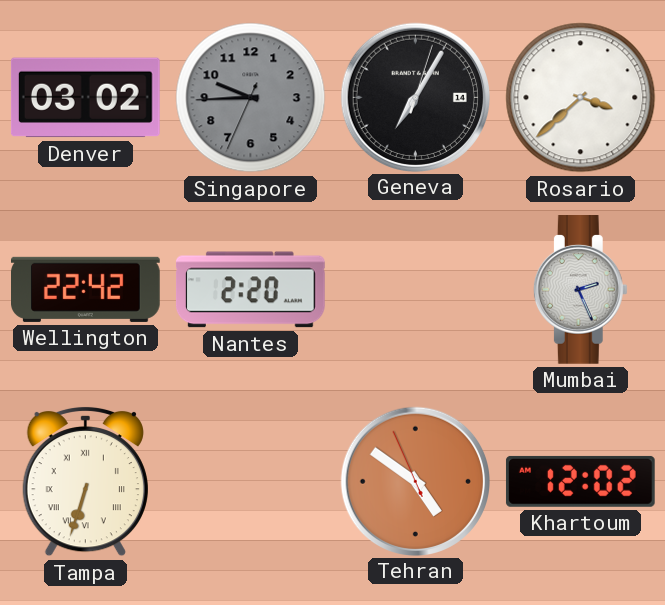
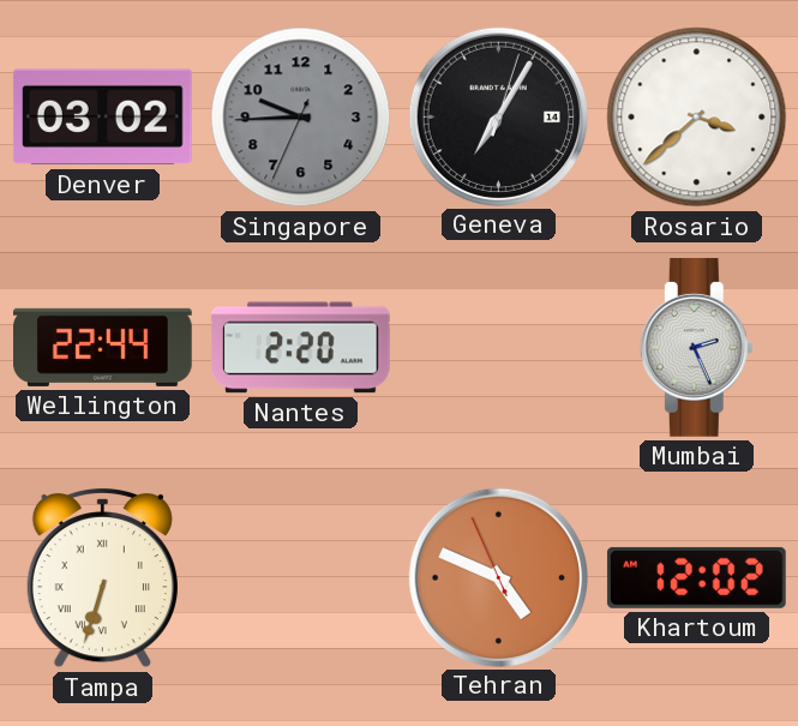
Wellington: 22:42 -> 22:44 (103, 347)
Tehran: 4:50 -> 4:48 (498, 577)
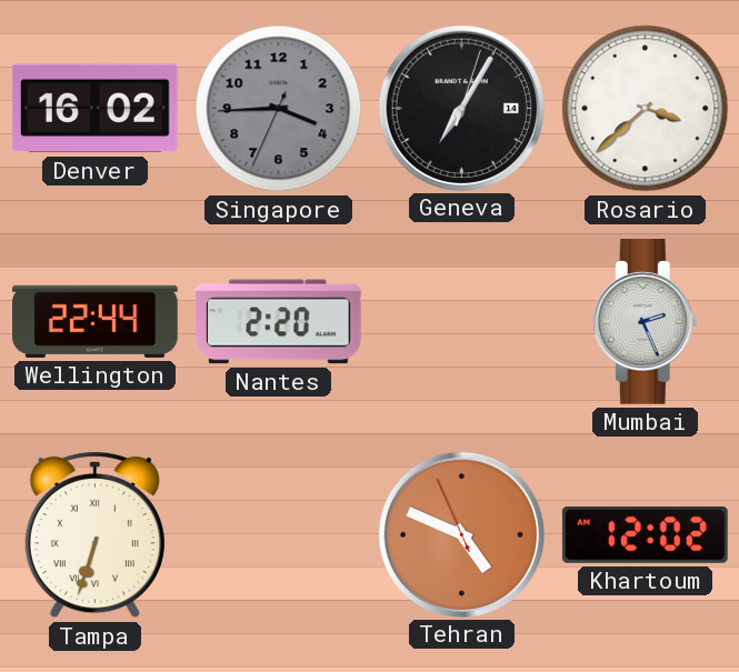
Denver: 03:02 -> 16:02 (94, 109)
Singapore: 9:44 -> 3:44 (279, 109)
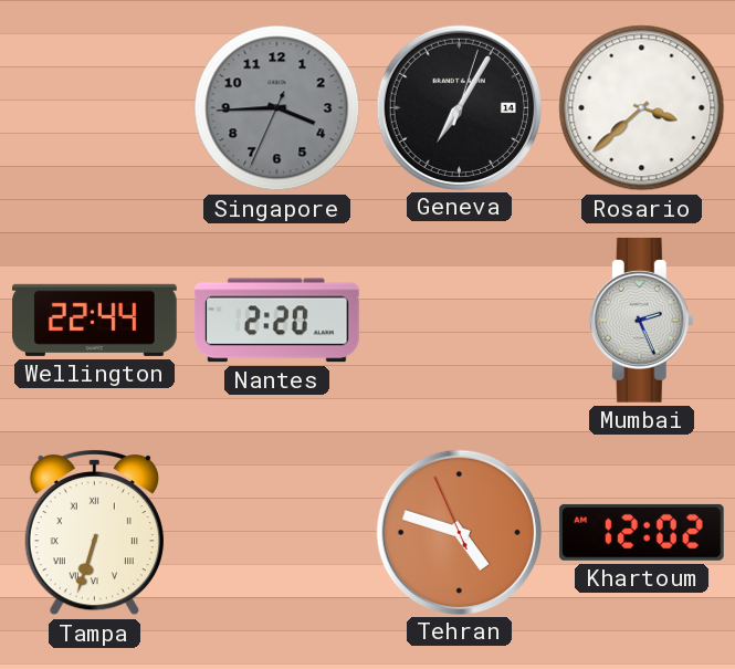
Denver: 16:02 -> none (94, 109)
Tehran: 4:48 -> 4:47 (459, 532)
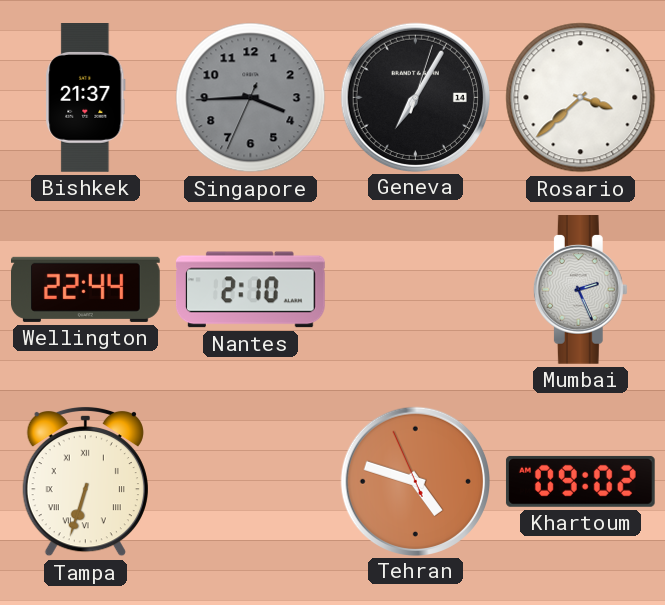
Bishkek: none -> 21:37 (86, 98)
Nantes: 2:20 -> 2:10 (250, 290)
Khartoum: 12:02 -> 09:02 (580, 481)
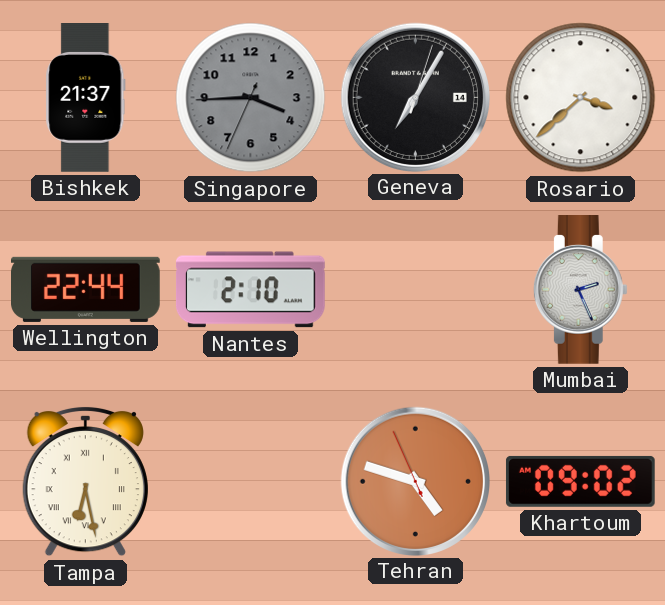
Tampa: 6:33 -> 6:28 (85, 481)
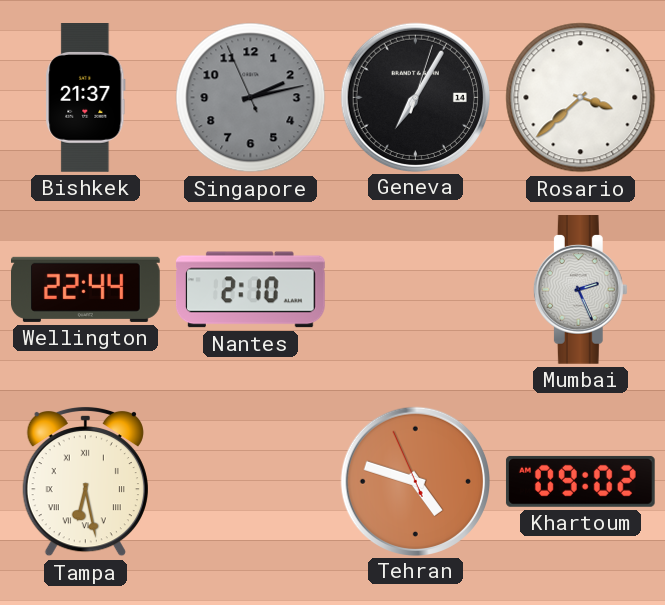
Singapore: 3:44 -> 2:12 (251, 98)
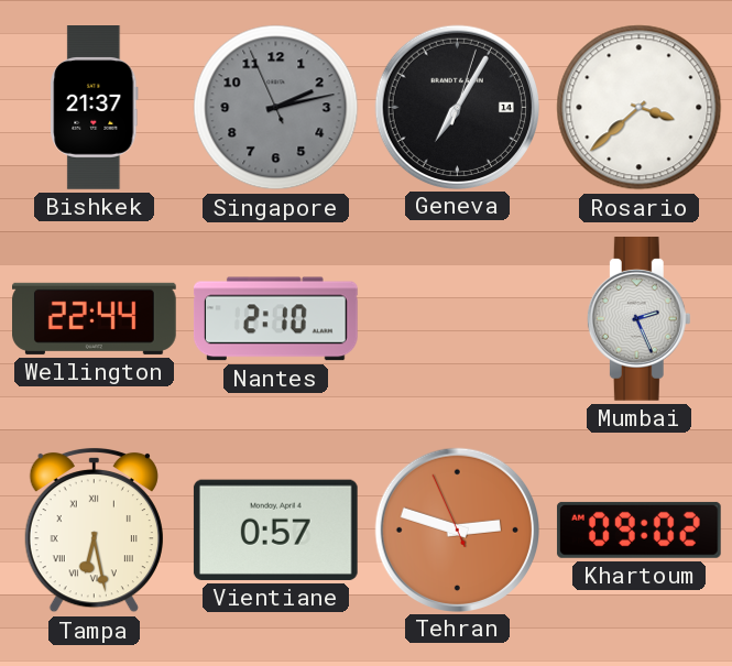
Vientiane: none -> 0:57 (275, 529)
Tehran: 4:47 -> 2:47 (457, 529)
